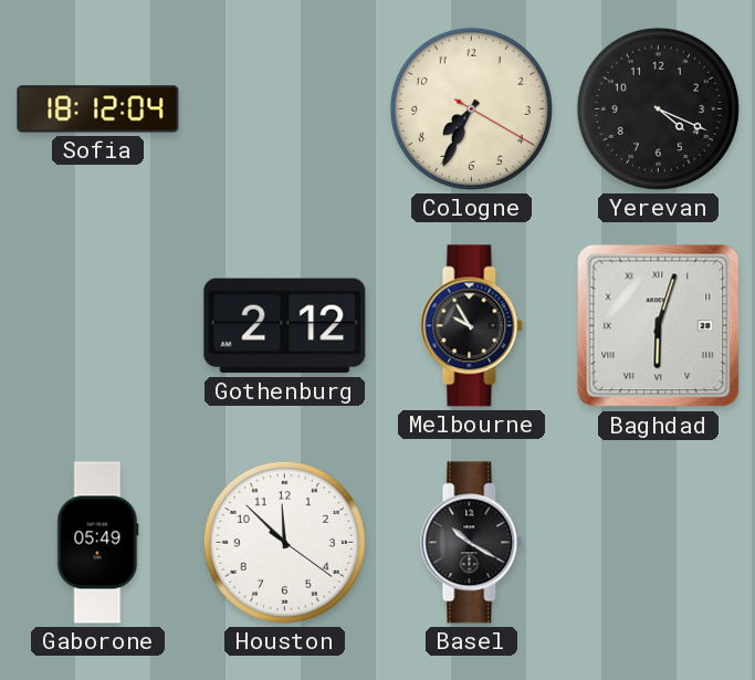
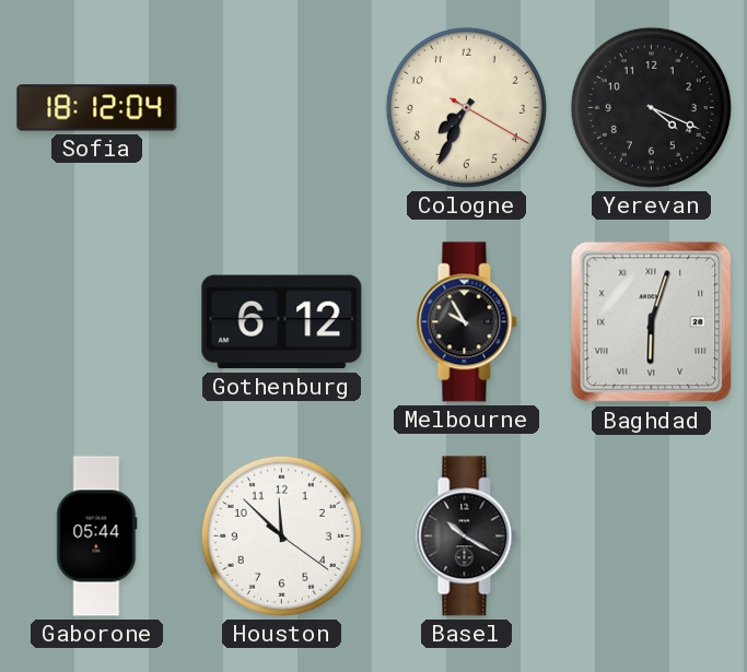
Gothenburg: 2:12 -> 6:12 (282, 322)
Gaborone: 05:49 -> 05:44 (97, 537)
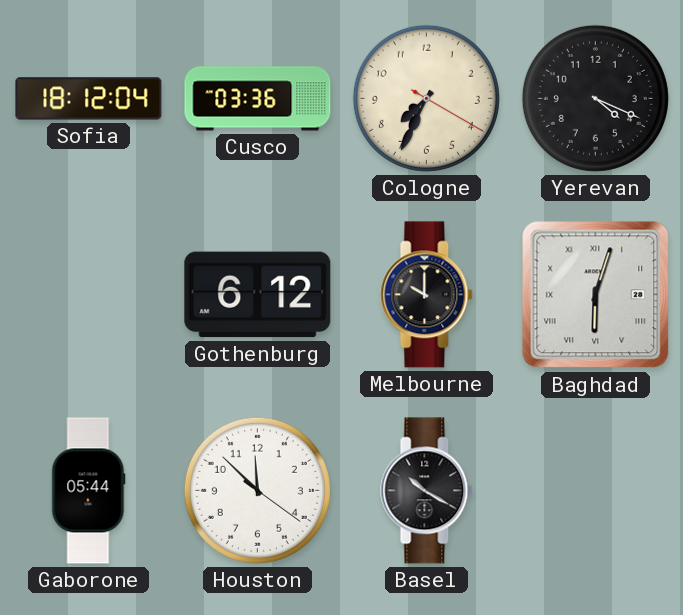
Cusco: none -> 03:36 (258, 99)
Melbourne: 9:55 -> 10:00 (427, 295)
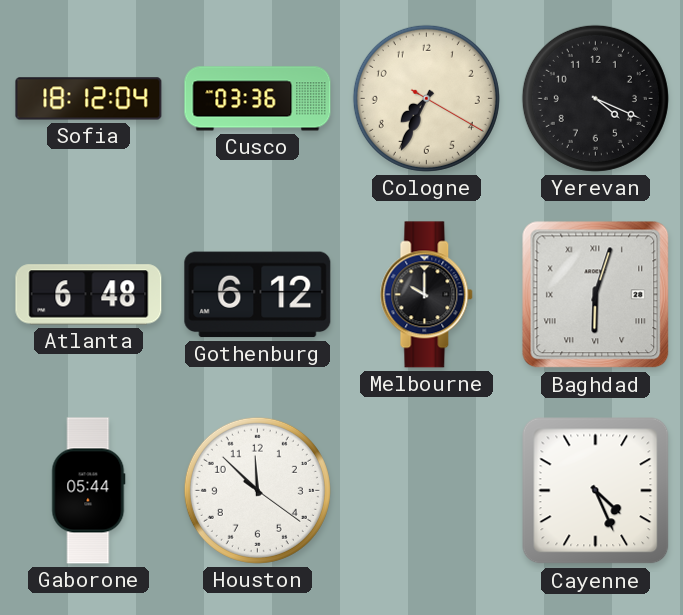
Atlanta: none -> 6:48 (89, 295)
Basel: 10:20 -> none (427, 491)
Cayenne: none -> 4:26 (596, 491)
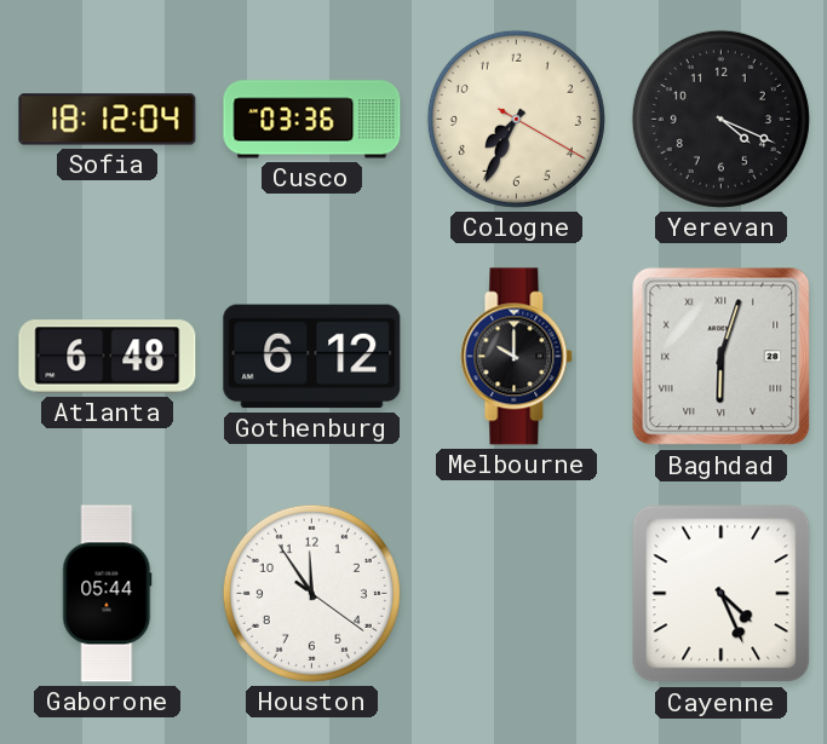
Houston: 11:52 -> 11:54 (311, 593)
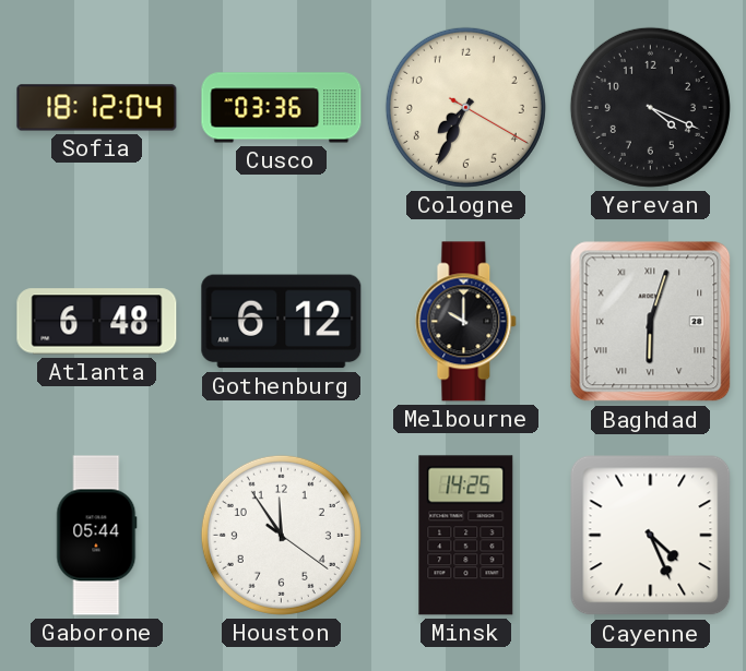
Minsk: none -> 14:25 (466, 536)
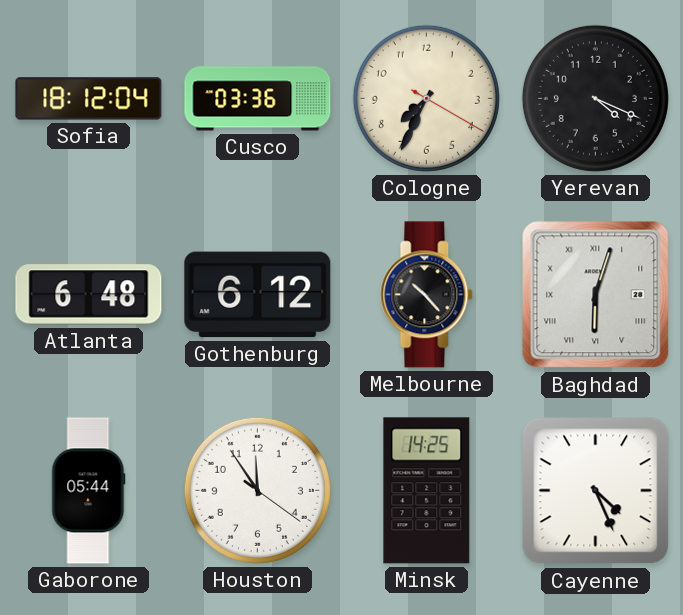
Melbourne: 10:00 -> 10:23 (427, 295)
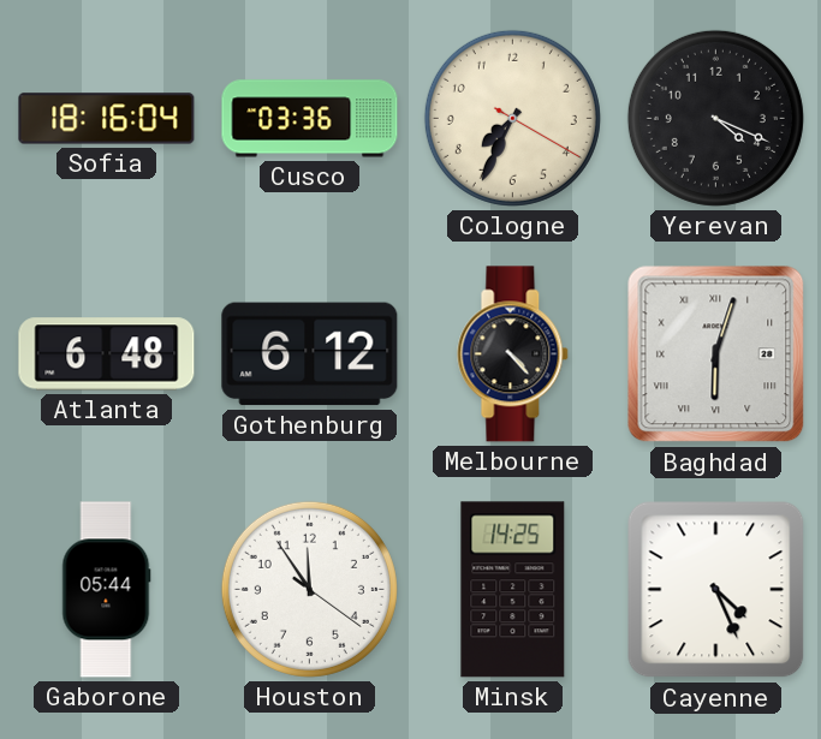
Sofia: 18:12 -> 18:16 (107, 119)
Melbourne: 10:23 -> 4:23 (513, 354)
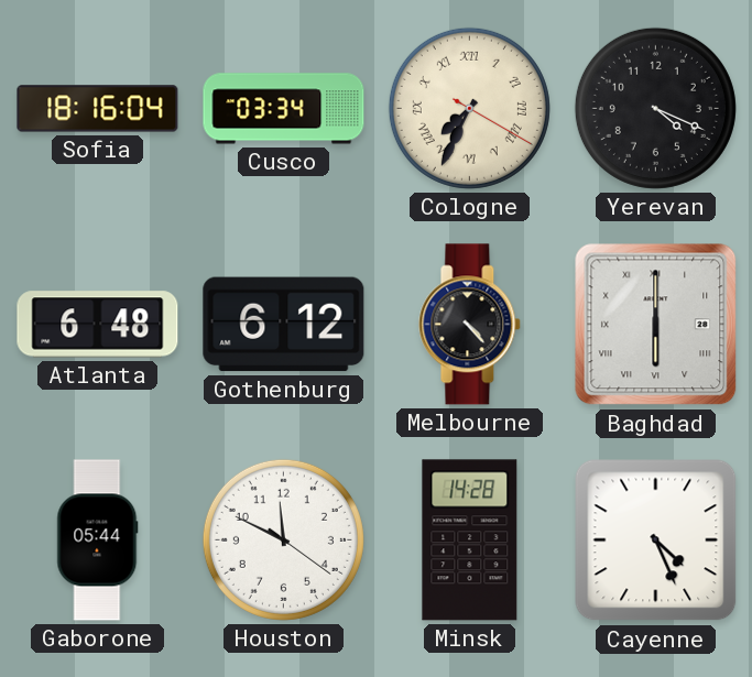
Cusco: 03:36 -> 03:34 (284, 109)
Cologne numerals: Arabic -> Roman (469, 108)
Baghdad: 6:03 -> 6:00 (656, 325)
Houston: 11:54 -> 11:49 (283, 539)
Minsk: 14:25 -> 14:28 (470, 540)
